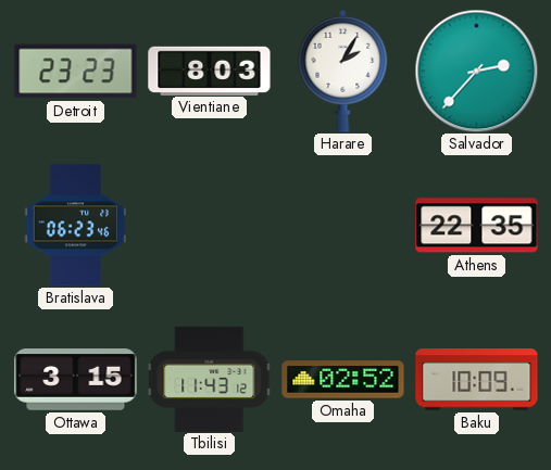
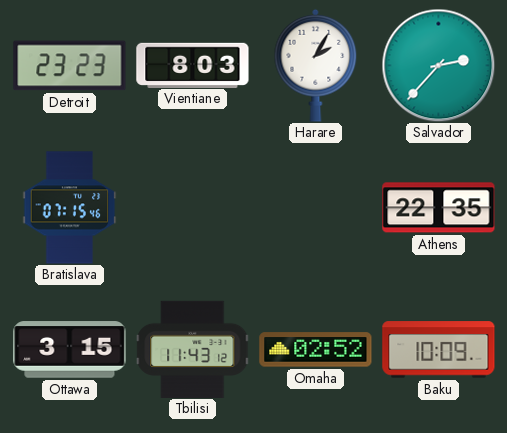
Bratislava: 06:23 -> 07:15 (70, 208)
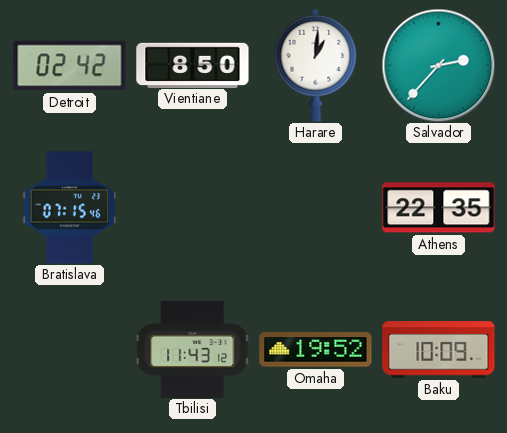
Detroit: 23:23 -> 02:42 (70, 66)
Vientiane: 8:03 -> 8:50 (193, 65)
Harare: 2:05 -> 1:01 (316, 65)
Ottawa: 3:15 -> none (70, 350)
Omaha: 02:52 -> 19:52 (316, 350)
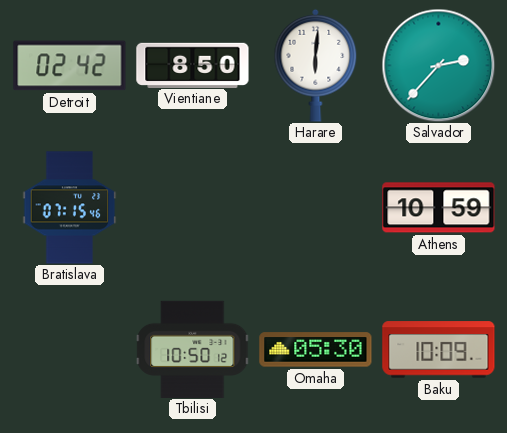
Harare: 1:01 -> 6:01 (316, 65)
Athens: 22:35 -> 10:59 (439, 208)
Tbilisi: 11:43 -> 10:50 (193, 349)
Omaha: 19:52 -> 05:30 (316, 350)
